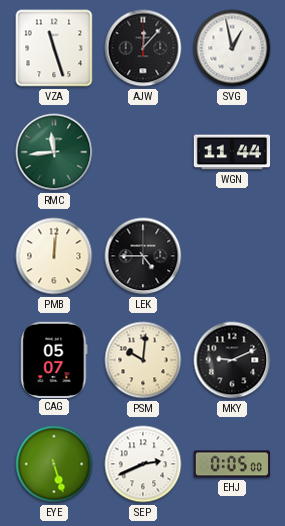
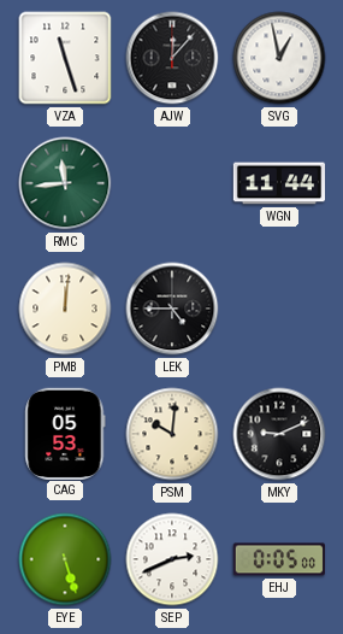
CAG: 05:07 -> 05:53 (65, 433)
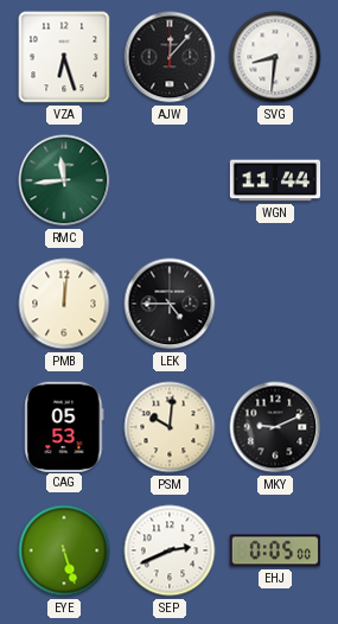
VZA: 11:27 -> 6:27 (64, 57)
SVG: 12:58 -> 8:31 (275, 57)
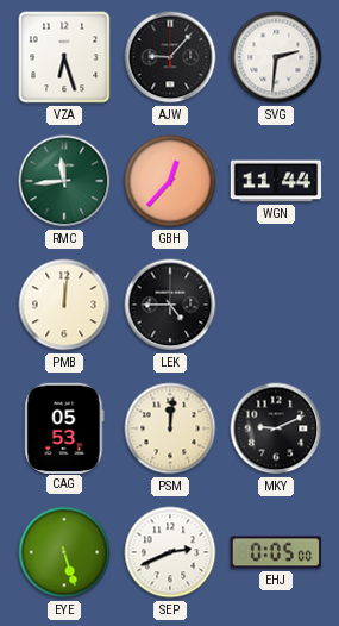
AJW: 12:07 -> 9:07 (170, 57)
SVG: 8:31 -> 2:31 (276, 57)
GBH: none -> 12:37 (170, 181)
PSM: 10:01 -> 12:01 (170, 428)
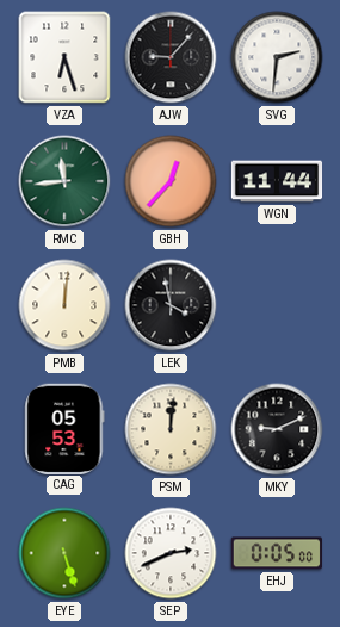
LEK: 4:45 -> 3:58 (171, 305)
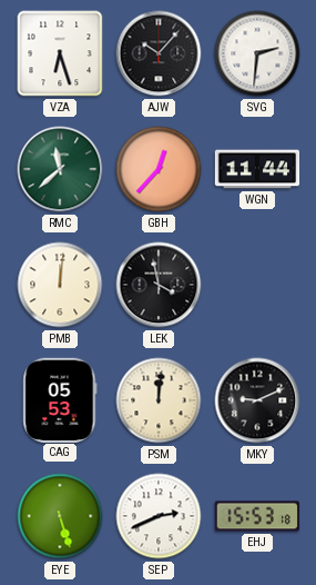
AJW: 9:07 -> 10:07 (159, 53)
RMC: 11:44 -> 11:38 (60, 169)
EHJ: 0:05 -> 15:53 (256, 516)
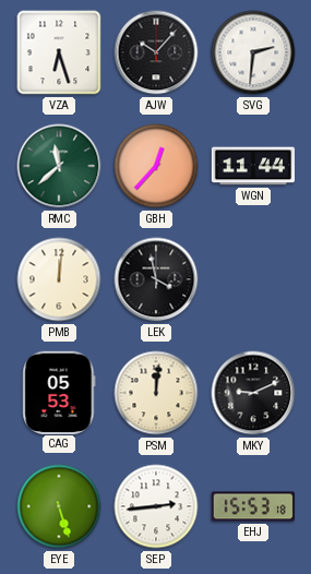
SEP: 2:41 -> 2:44 (156, 506)
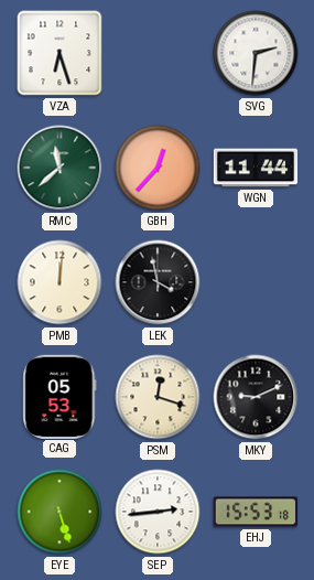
AJW: 10:07 -> none (156, 52)
PSM: 12:01 -> 12:18 (158, 397)
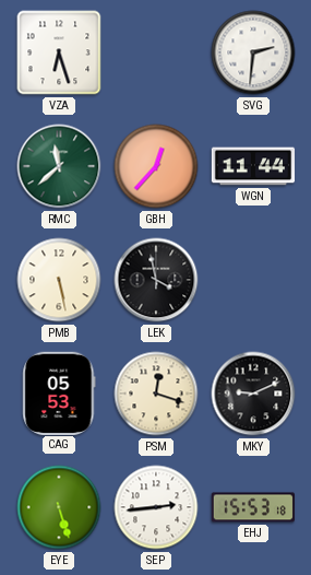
PMB: 12:01 -> 5:28 (59, 280)
